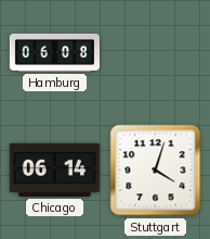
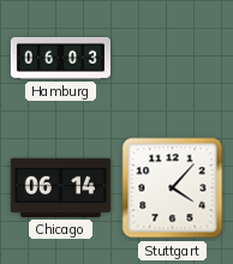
Hamburg: 06:08 -> 06:03 (60, 58)
Stuttgart: 4:03 -> 4:07 (173, 188)
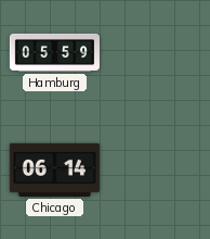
Hamburg: 06:03 -> 05:59 (54, 52)
Stuttgart: 4:07 -> none (173, 188)
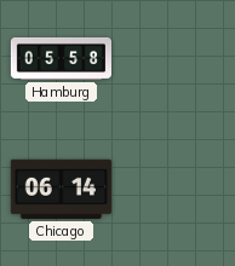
Hamburg: 05:59 -> 05:58 (61, 58)
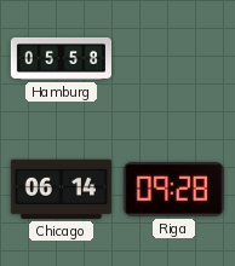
Riga: none -> 09:28 (173, 189)
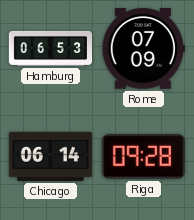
Hamburg: 05:58 -> 06:53 (50, 48)
Rome: none -> 07:09 (143, 49)
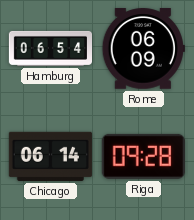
Hamburg: 06:53 -> 06:54 (50, 48)
Rome: 07:09 -> 06:09 (143, 49)
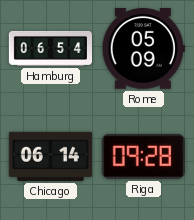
Rome: 06:09 -> 05:09 (143, 49)
